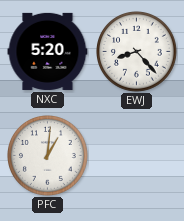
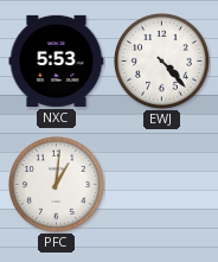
NXC: 5:20 -> 5:53 (57, 60)
EWJ: 8:23 -> 4:23 (162, 62)
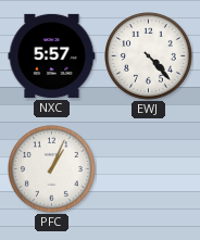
NXC: 5:53 -> 5:57 (52, 55)
PFC: 1:01 -> 1:04 (52, 169)
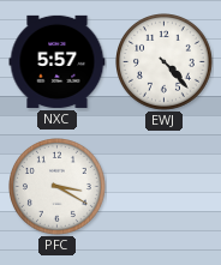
PFC: 1:04 -> 3:20 (58, 187)
